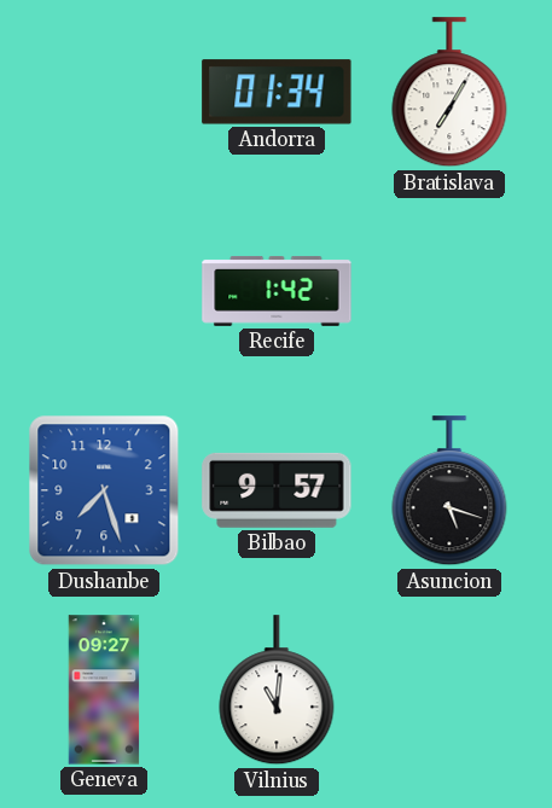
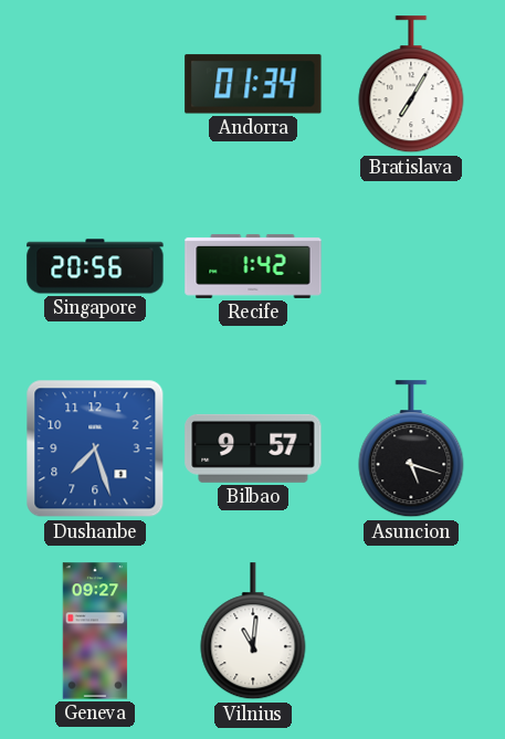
Singapore: none -> 20:56 (95, 266)
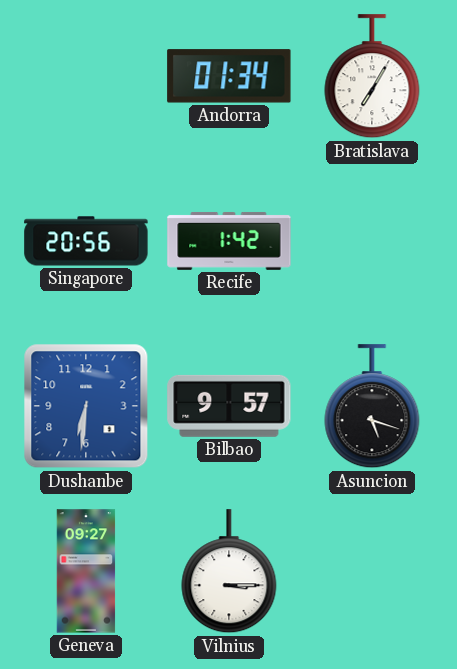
Dushanbe: 7:27 -> 6:31 (86, 406)
Vilnius: 11:01 -> 3:15 (229, 572)
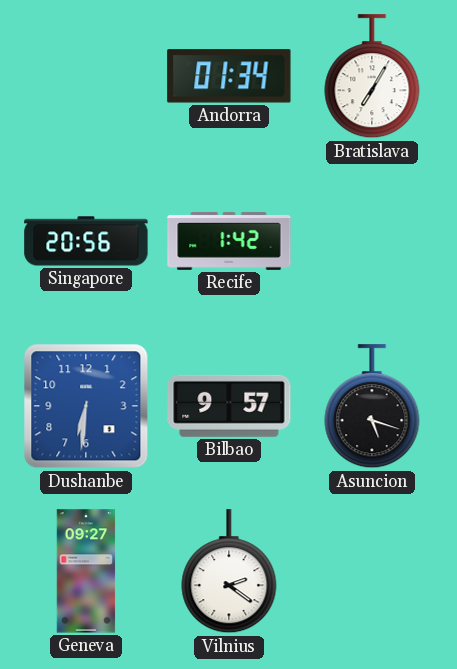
Vilnius: 3:15 -> 2:21 (229, 572)
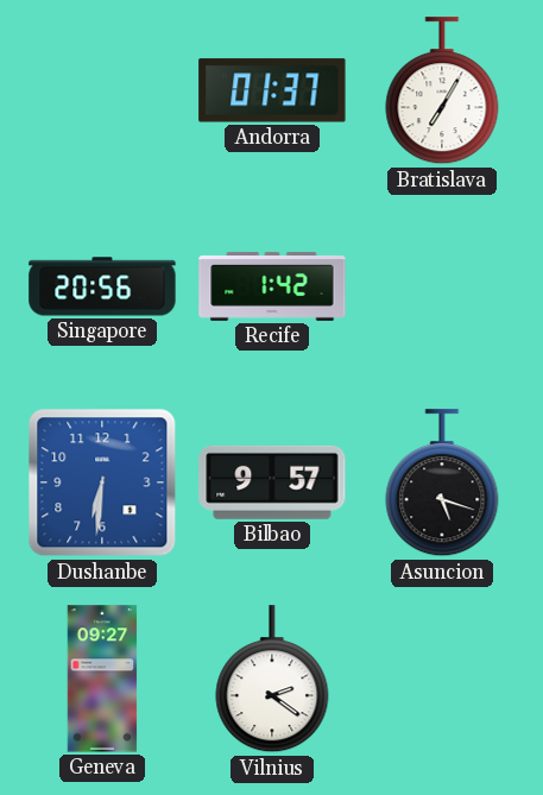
Andorra: 01:34 -> 01:37 (272, 90)
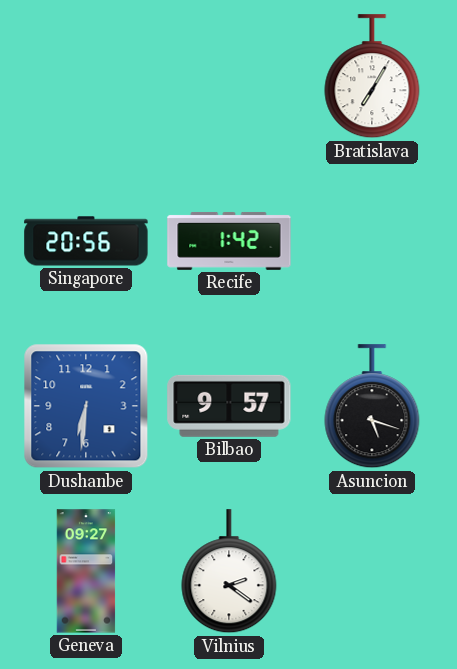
Andorra: 01:37 -> none (272, 90)
